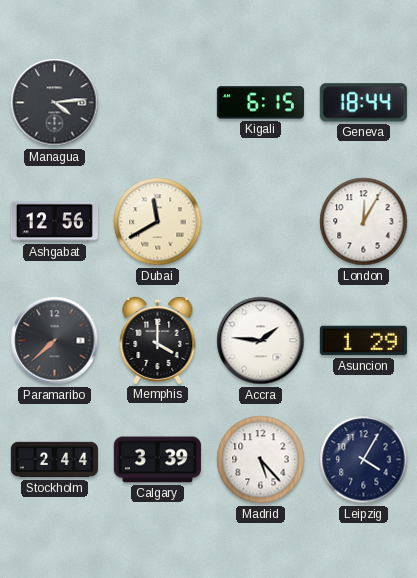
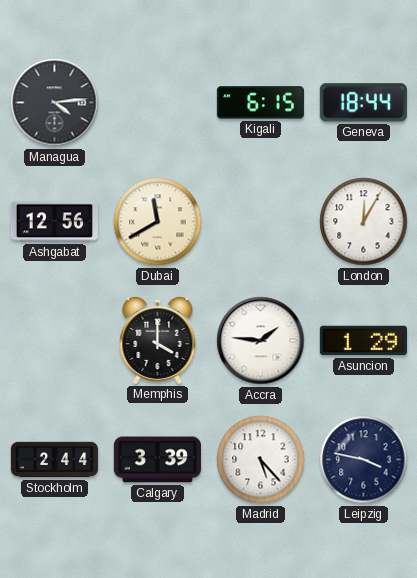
Paramaribo: 7:38 -> none (55, 341)
Leipzig: 4:05 -> 3:47 (364, 460)
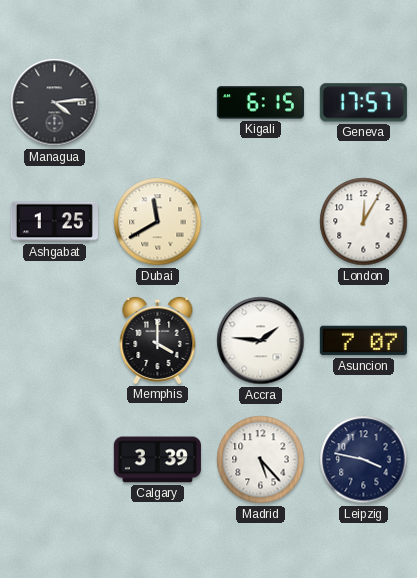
Geneva: 18:44 -> 17:57 (363, 103)
Ashgabat: 12:56 -> 1:25 (54, 222)
Asuncion: 1:29 -> 7:07 (363, 341)
Stockholm: 2:44 -> none (54, 460)
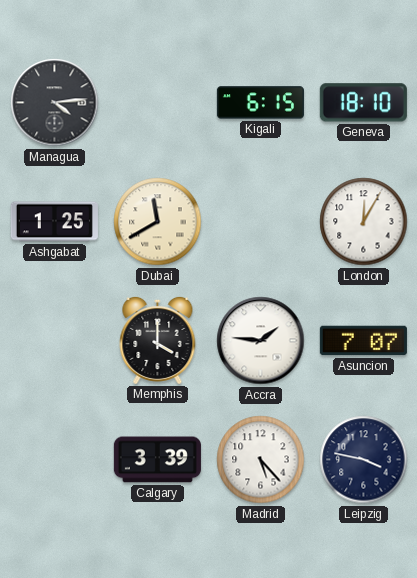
Geneva: 17:57 -> 18:10 (363, 103)
